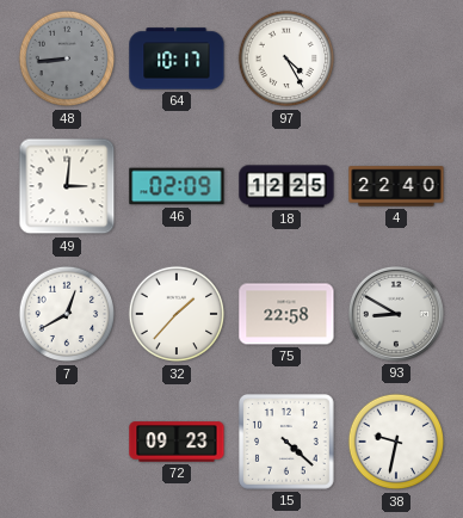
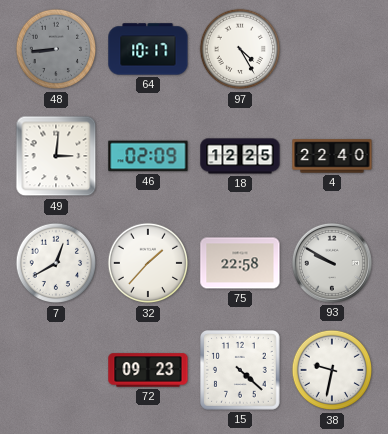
93: 8:50 -> 9:50 (332, 263)
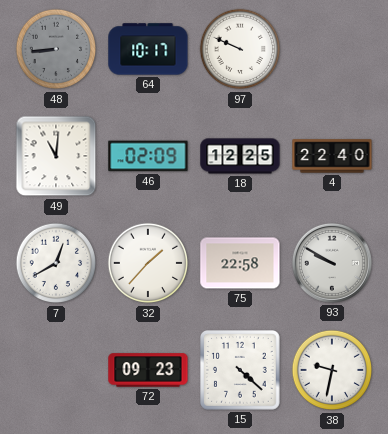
97: 4:25 -> 9:49 (240, 49)
49: 3:01 -> 11:01 (56, 156)
